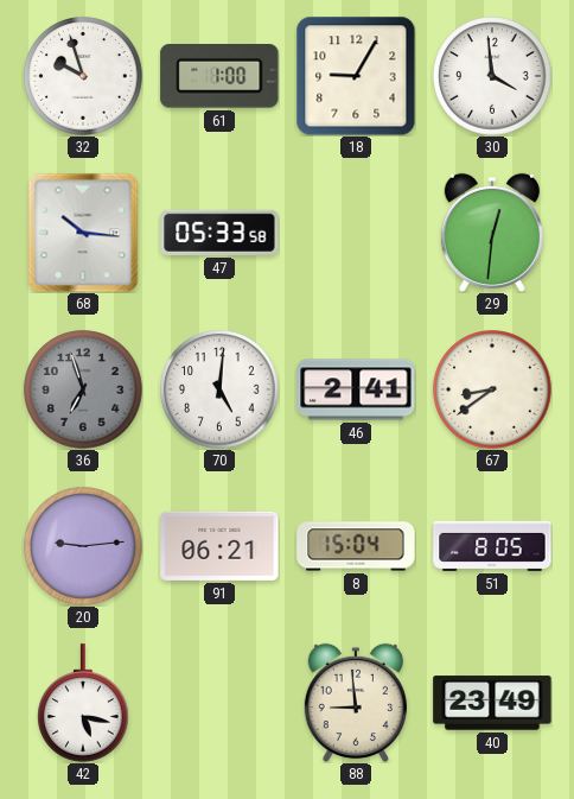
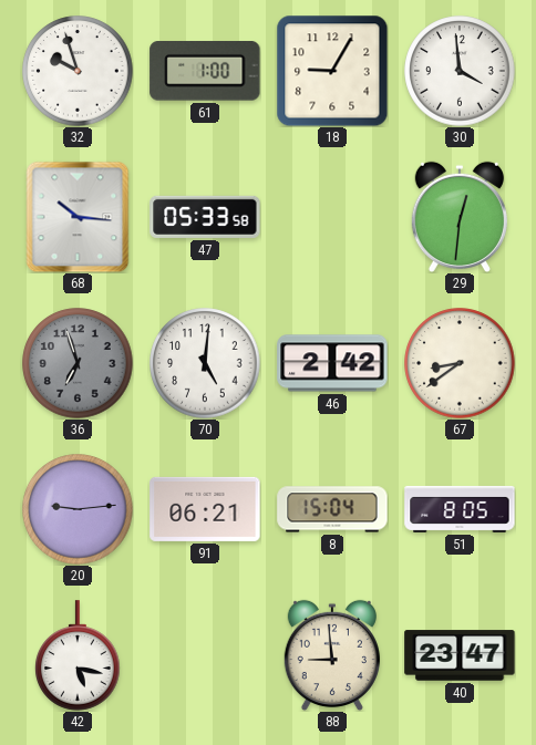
46: 2:41 -> 2:42 (332, 363)
40: 23:49 -> 23:47 (460, 655)
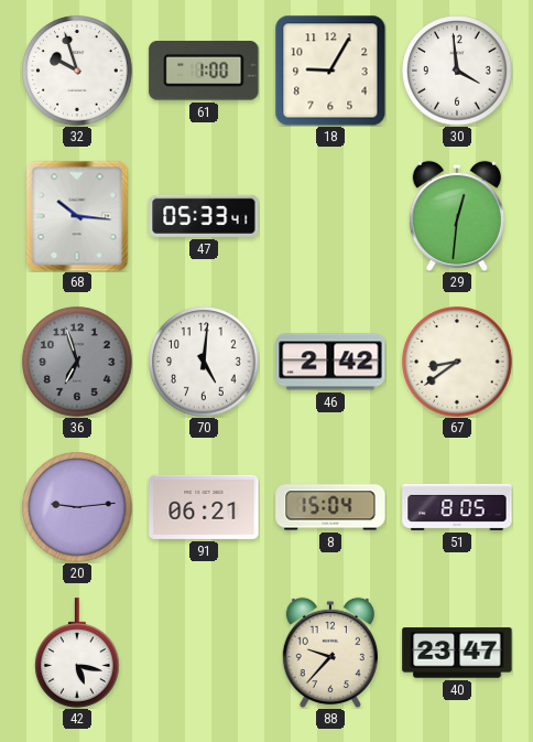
47: 05:33:58 -> 05:33:41 (204, 216)
88: 8:59 -> 9:37 (330, 653)
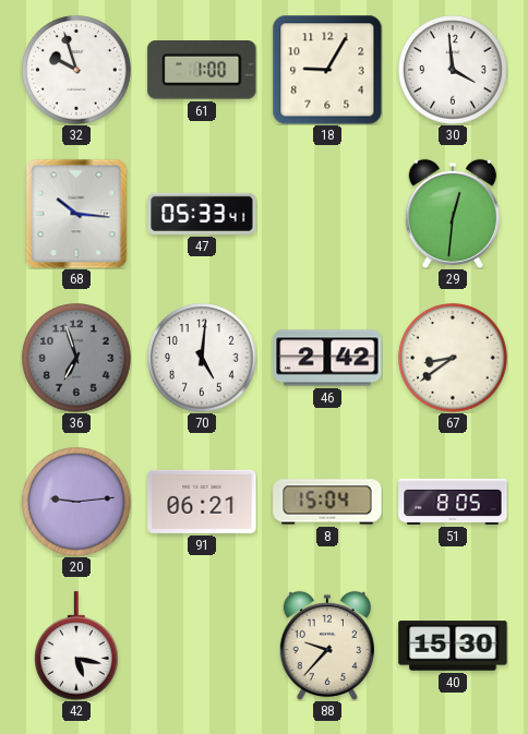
40: 23:47 -> 15:30 (453, 646)
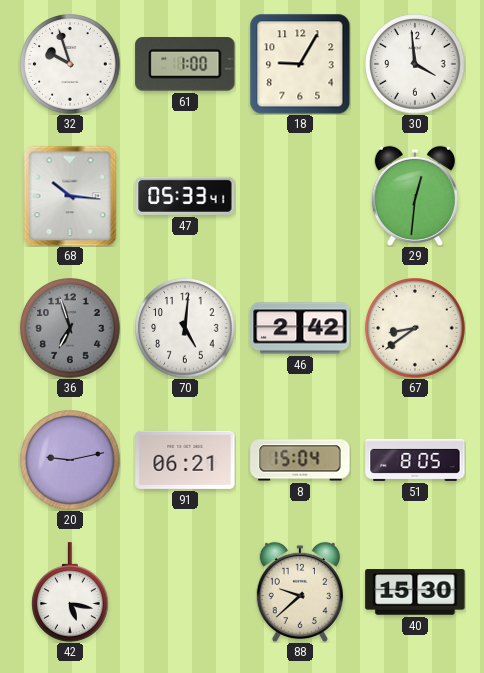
20: 9:14 -> 9:13 (70, 460)
88: 9:37 -> 9:38 (300, 592)
